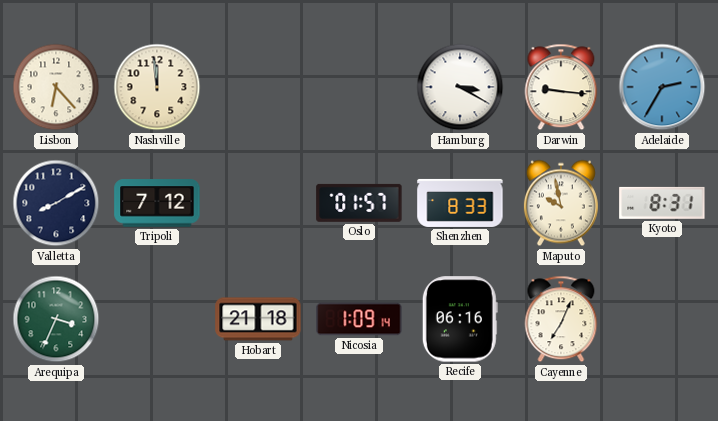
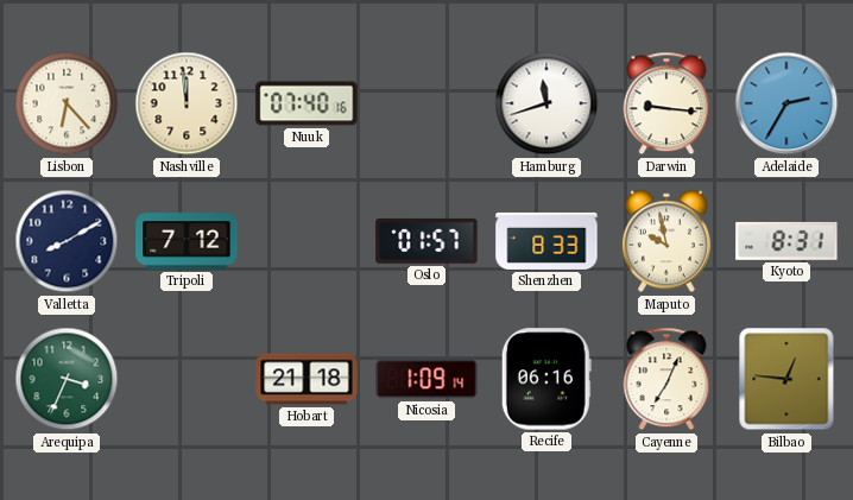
Nuuk: none -> 07:40 (307, 103)
Hamburg: 3:20 -> 11:42 (546, 103)
Bilbao: none -> 12:46 (786, 379)
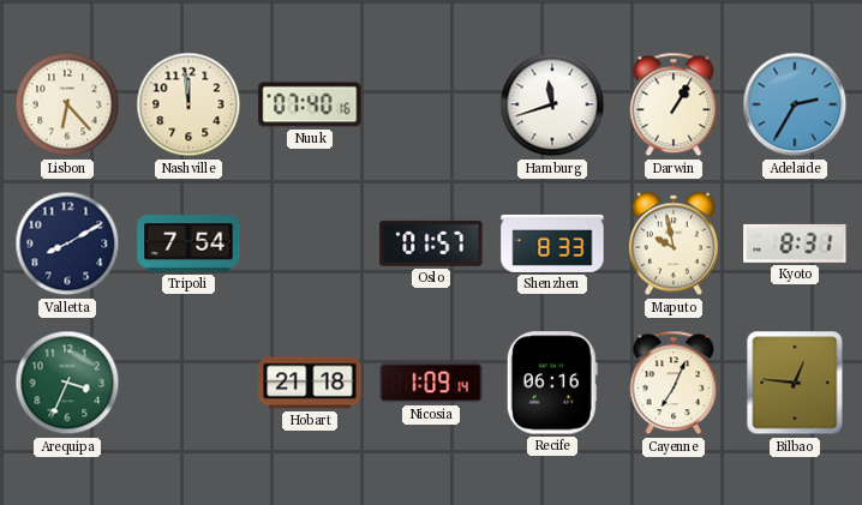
Darwin: 9:16 -> 1:05 (674, 104)
Tripoli: 7:12 -> 7:54 (188, 244)
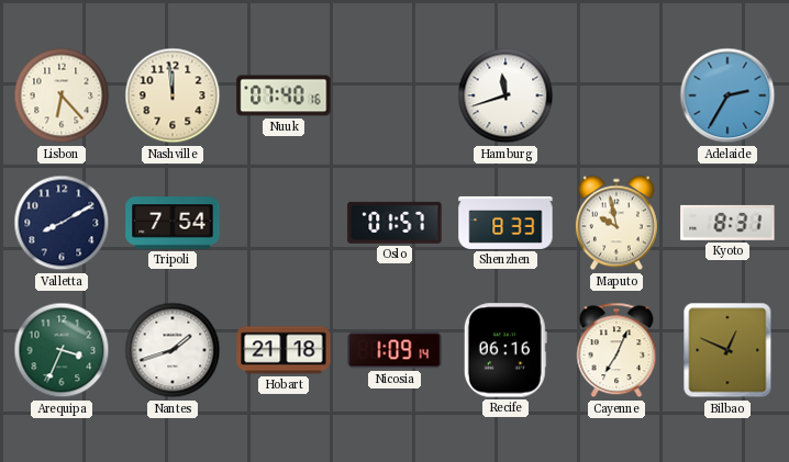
Darwin: 1:05 -> none (674, 104)
Nantes: none -> 1:42 (173, 350)
Bilbao: 12:46 -> 12:49 (727, 350)
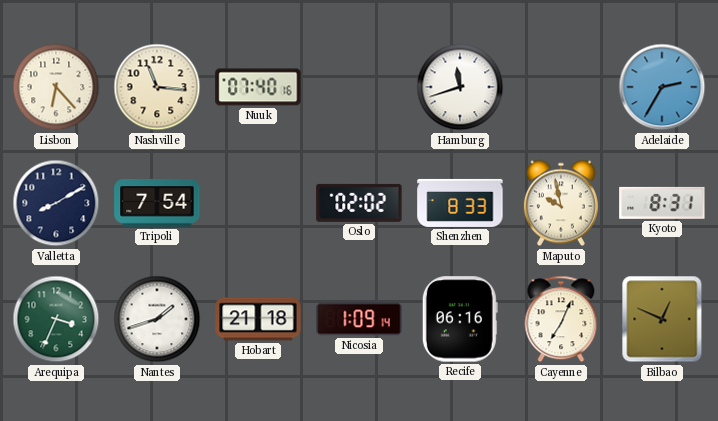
Nashville: 11:59 -> 11:16 (157, 87)
Oslo: 01:57 -> 02:02 (359, 203)
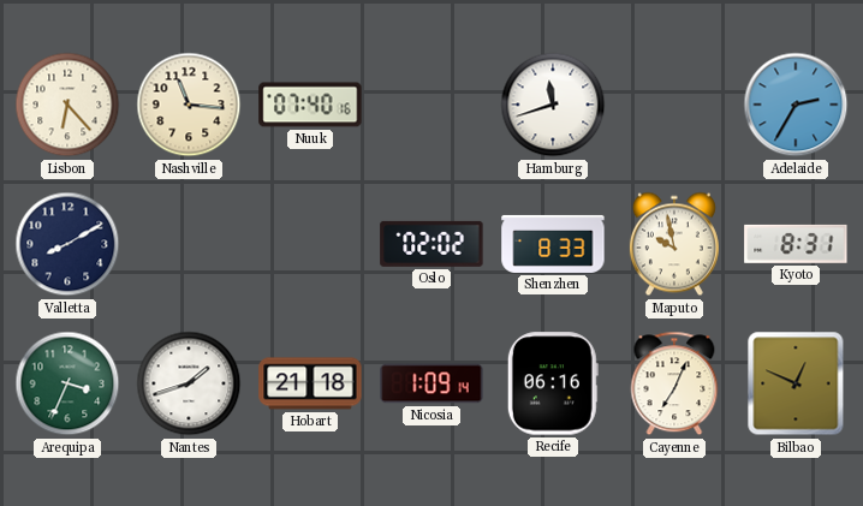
Tripoli: 7:54 -> none (157, 203)
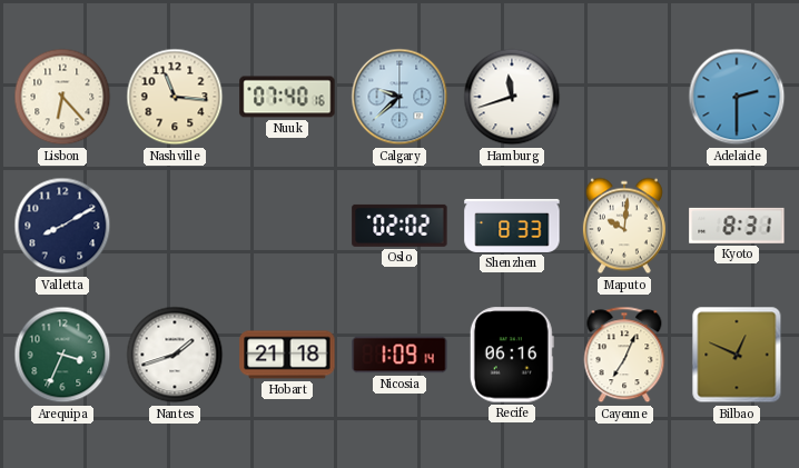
Calgary: none -> 9:38 (399, 97)
Adelaide: 2:35 -> 2:30 (737, 97)
Maputo: 9:58 -> 10:01 (624, 226)
